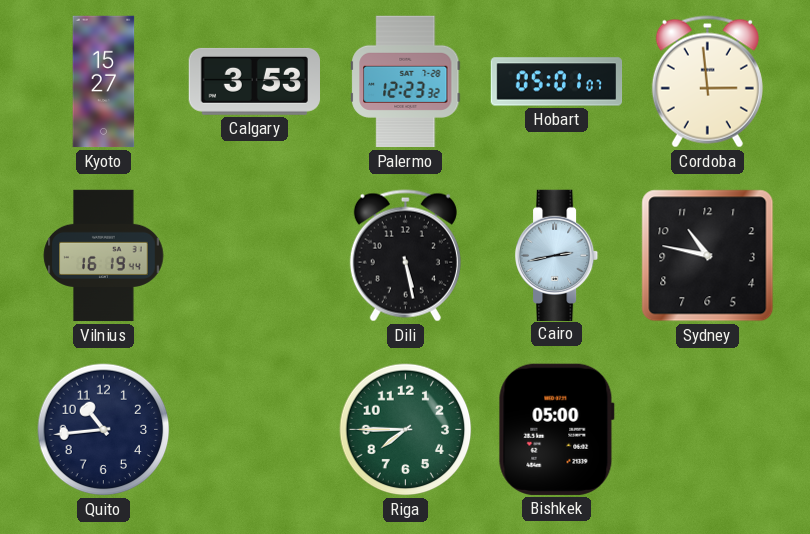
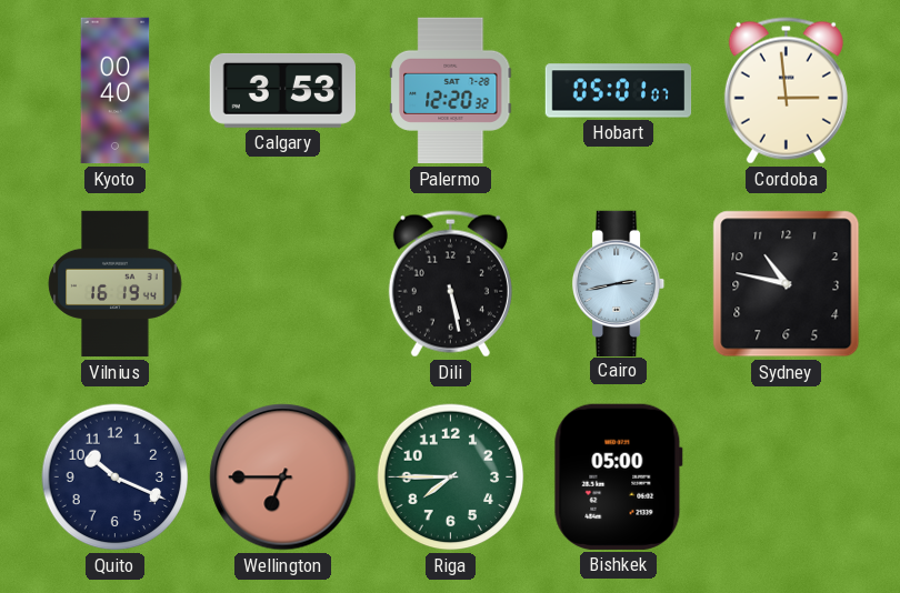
Kyoto: 15:27 -> 00:40 (116, 91)
Palermo: 12:23 -> 12:20 (451, 91)
Quito: 10:44 -> 10:19 (116, 478)
Wellington: none -> 6:45 (283, 478)
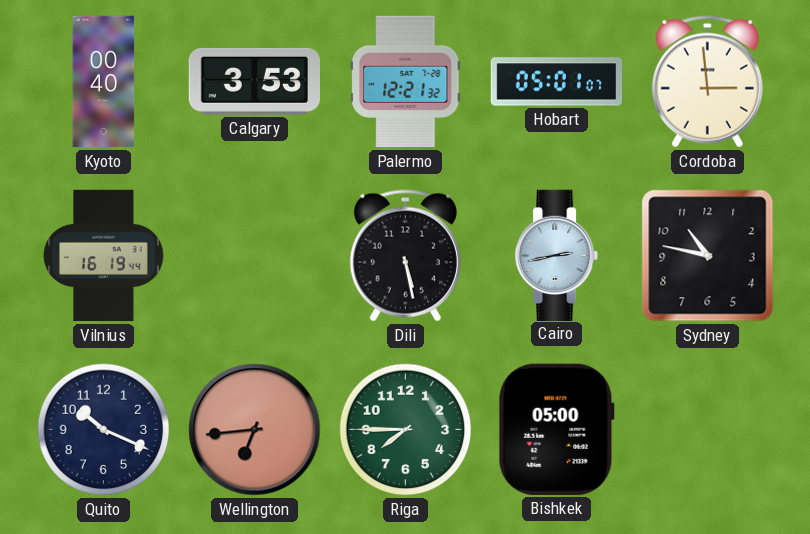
Palermo: 12:20 -> 12:21 (406, 82)
Wellington: 6:45 -> 6:44 (255, 430)
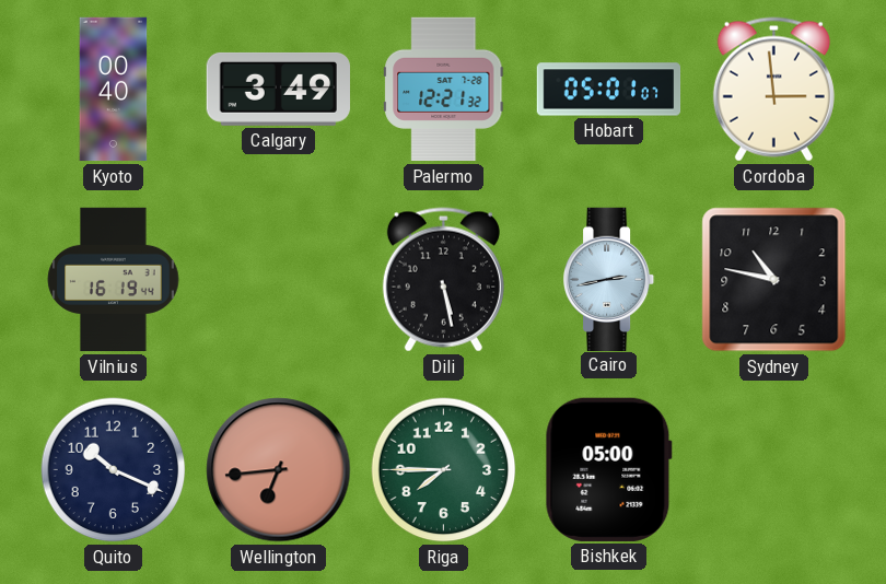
Calgary: 3:53 -> 3:49 (278, 89)
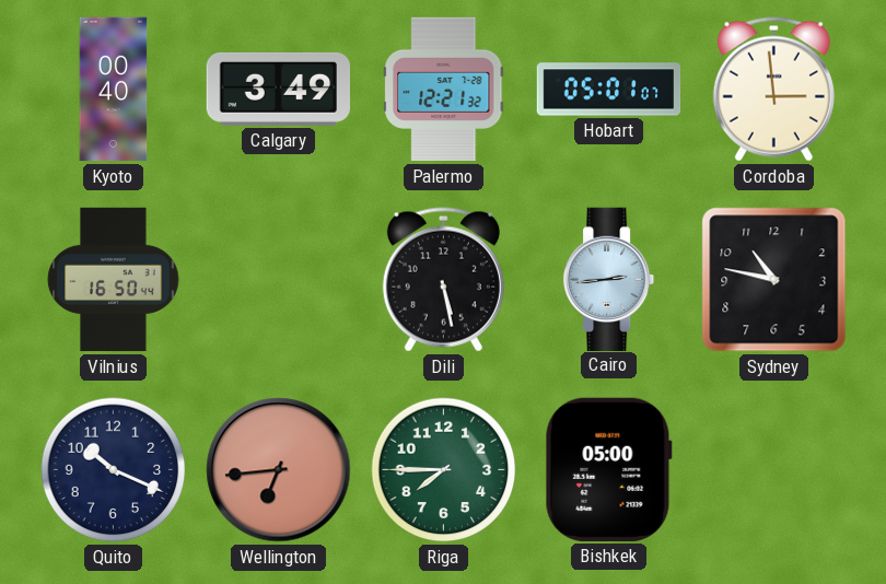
Vilnius: 16:19 -> 16:50 (114, 280)
Cairo: 2:43 -> 2:44 (610, 279)
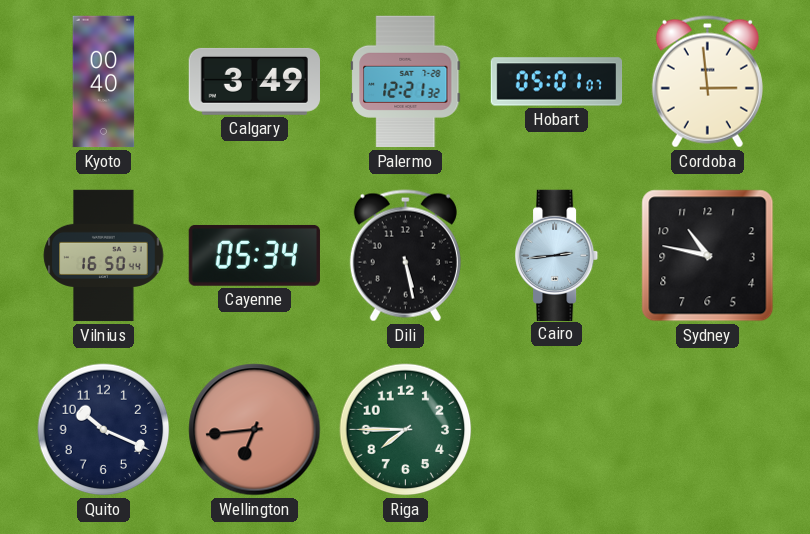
Cayenne: none -> 05:34 (254, 255)
Bishkek: 05:00 -> none (608, 469)
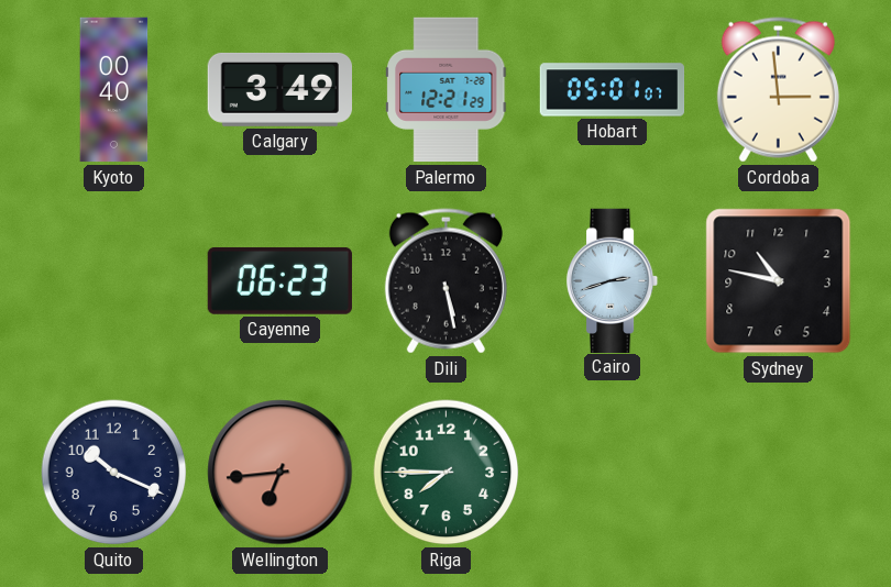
Palermo: 12:21:32 -> 12:21:29 (447, 90)
Vilnius: 16:50 -> none (104, 256)
Cayenne: 05:34 -> 06:23 (279, 280)
Cairo: 2:44 -> 2:42 (614, 280)
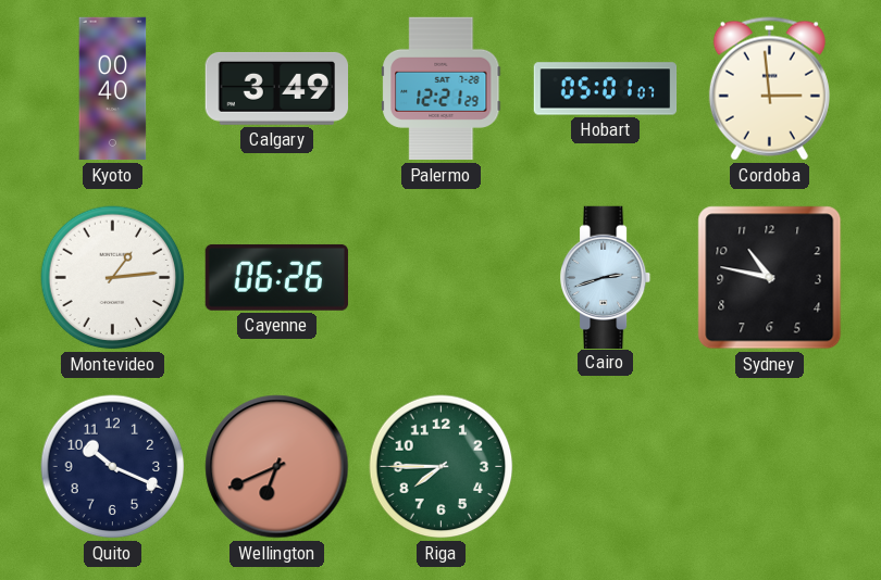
Montevideo: none -> 1:14 (113, 278)
Cayenne: 06:23 -> 06:26 (276, 277)
Dili: 5:28 -> none (446, 281)
Wellington: 6:44 -> 6:41 (277, 467)
